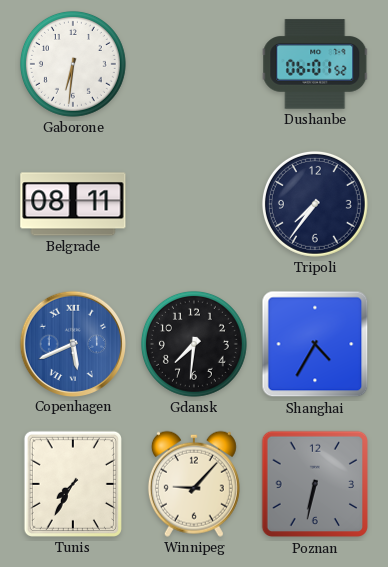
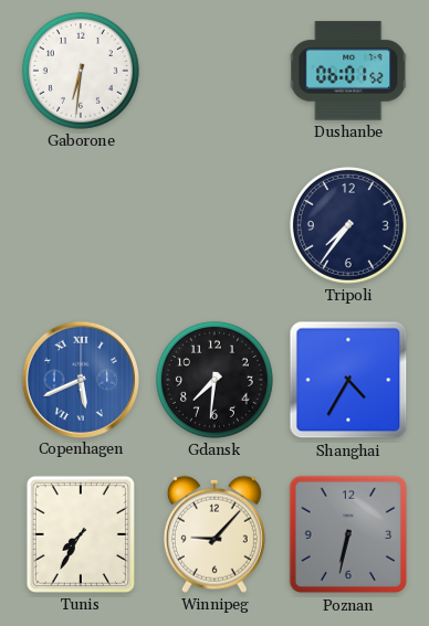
Belgrade: 08:11 -> none (73, 204)
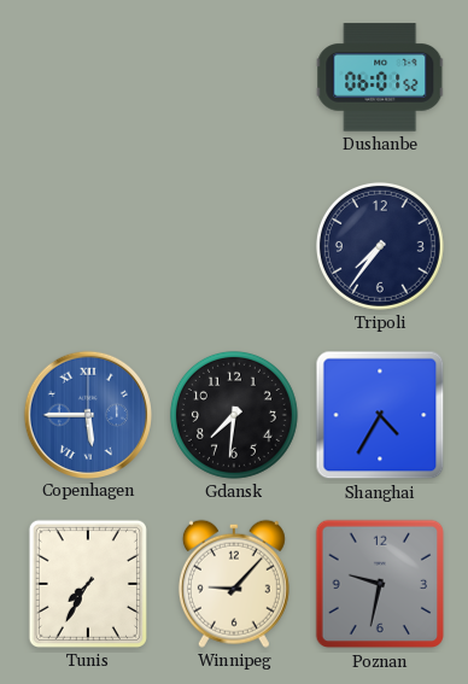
Gaborone: 6:31 -> none (81, 71)
Copenhagen: 5:41 -> 5:45 (87, 414)
Poznan: 6:32 -> 9:32 (380, 584)
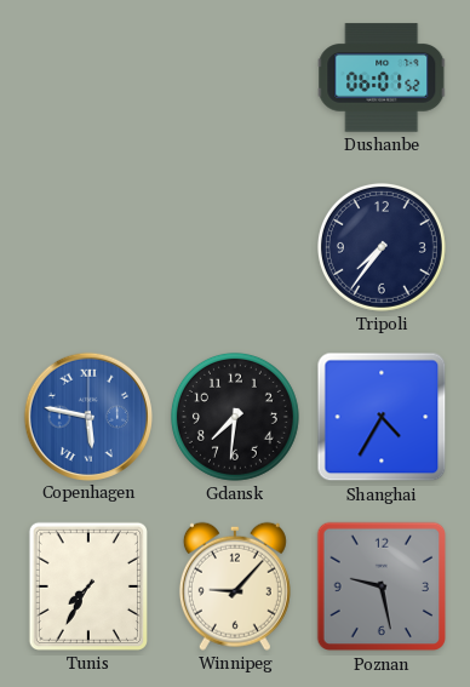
Copenhagen: 5:45 -> 5:47 (87, 416)
Poznan: 9:32 -> 9:28 (382, 586)
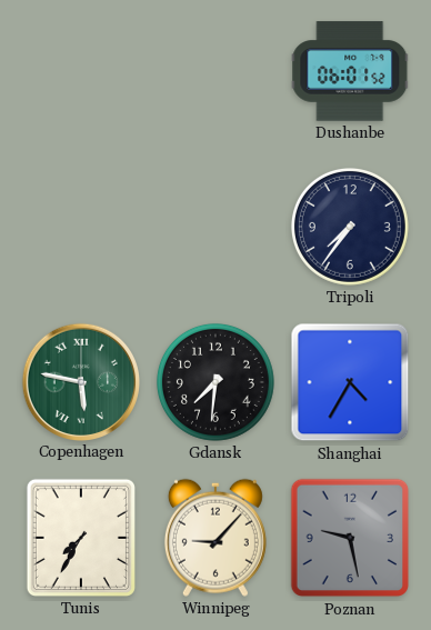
Copenhagen dial: blue -> green (80, 381)
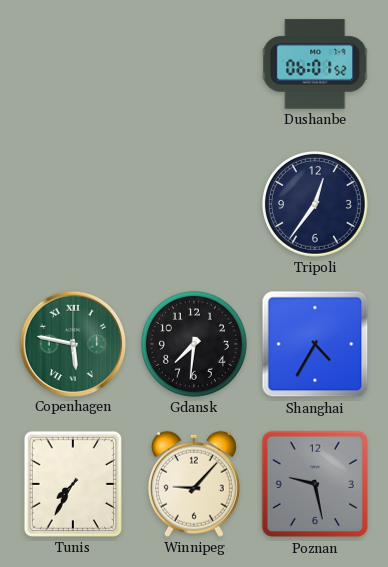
Tripoli: 7:36 -> 12:36 (315, 204)
